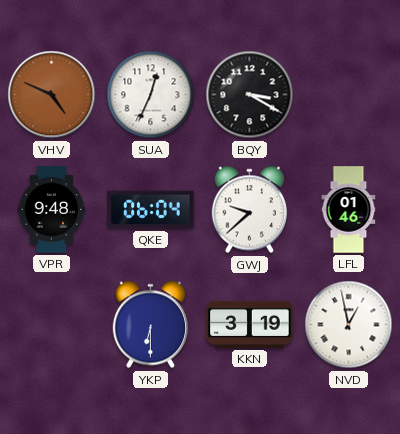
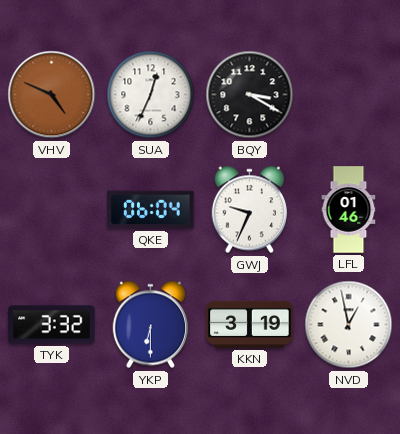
VPR: 9:48 -> none (52, 210)
GWJ: 9:38 -> 9:34 (250, 210)
TYK: none -> 3:32 (52, 325)
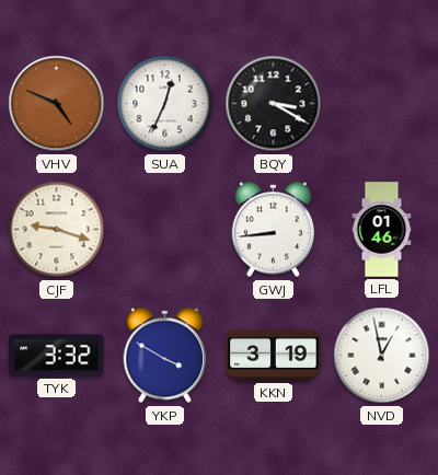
CJF: none -> 9:18 (57, 230)
QKE: 06:04 -> none (151, 210)
GWJ: 9:34 -> 8:44 (274, 230)
YKP: 6:30 -> 3:50 (165, 356)
